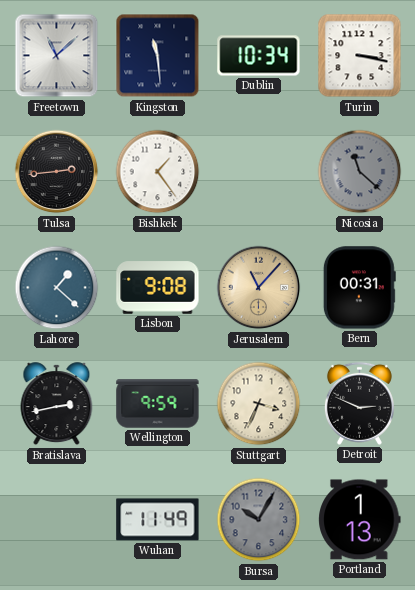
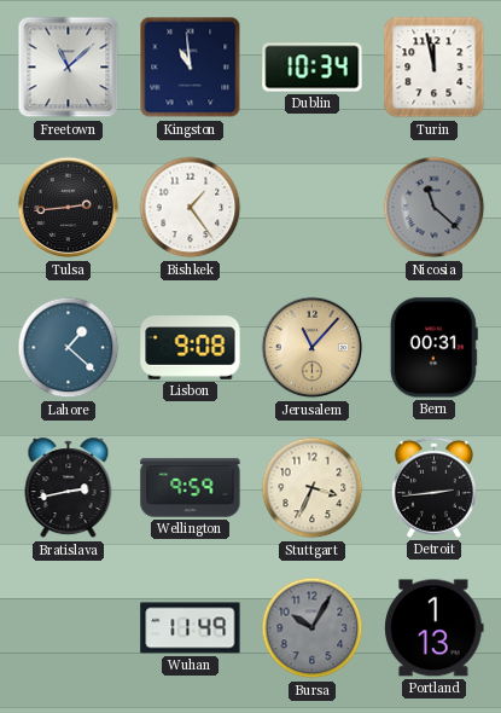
Kingston: 11:29 -> 10:59 (191, 68)
Turin: 3:17 -> 11:58 (435, 68)
Detroit: 2:49 -> 2:44 (433, 487)
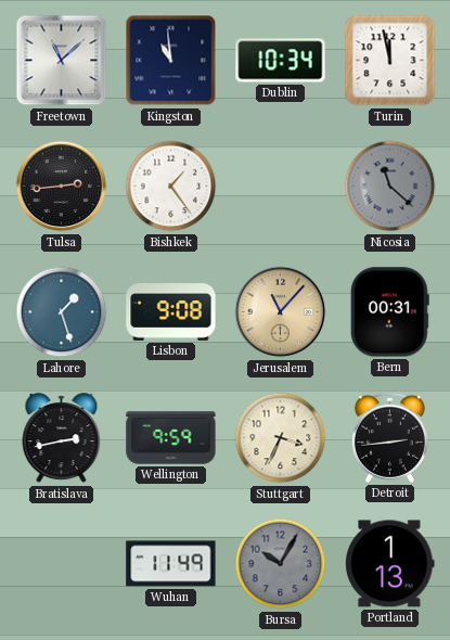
Lahore: 1:22 -> 1:27 (62, 312)
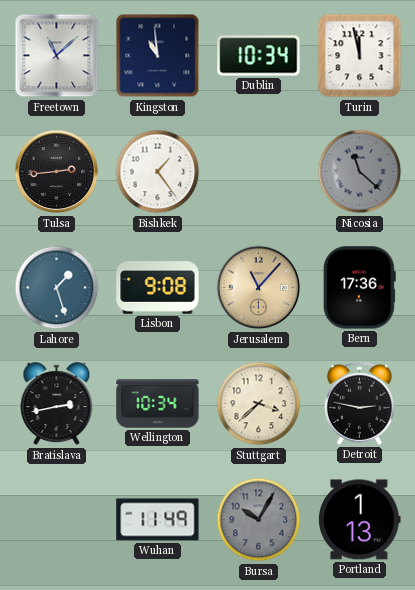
Bern: 00:31 -> 17:36 (359, 288)
Wellington: 9:59 -> 10:34 (158, 404)
Stuttgart: 3:34 -> 3:38 (259, 404)
Detroit: 2:44 -> 2:47 (359, 403)
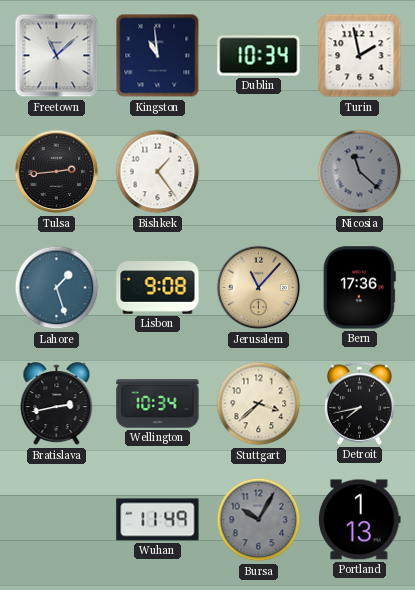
Turin: 11:58 -> 1:58 (360, 56)
Detroit: 2:47 -> 7:43 (359, 403)
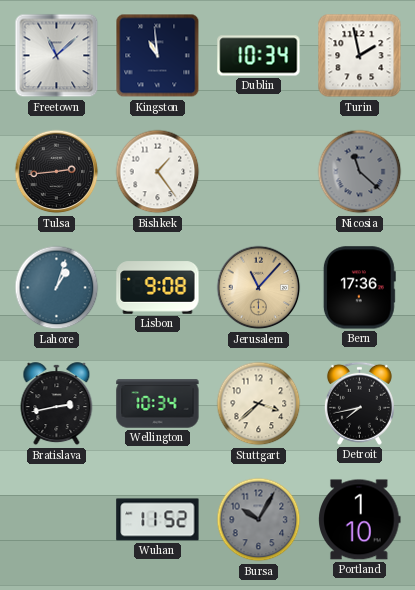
Lahore: 1:27 -> 1:03 (57, 288)
Wuhan: 11:49 -> 11:52 (158, 520)
Portland: 1:13 -> 1:10 (360, 520)
